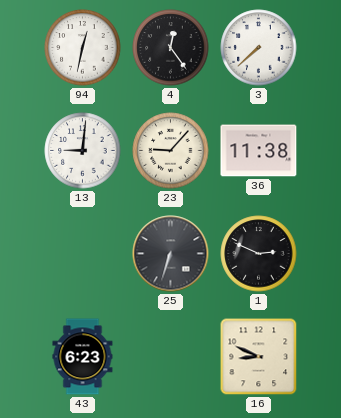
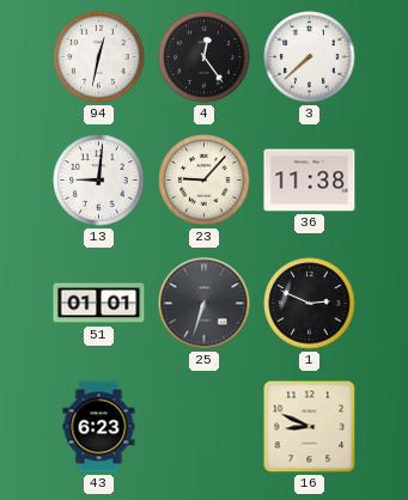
51: none -> 01:01 (99, 304)
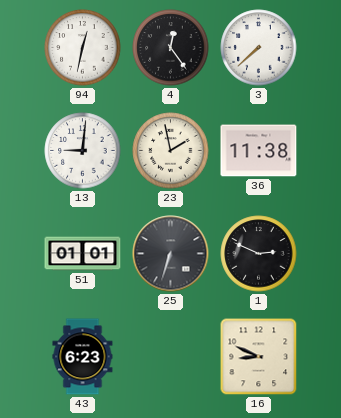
23: 9:07 -> 1:58 (171, 151)
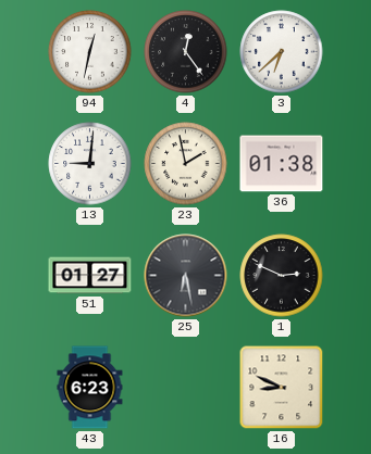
3: 7:38 -> 6:38 (282, 52)
36: 11:38 -> 01:38 (282, 164)
51: 01:01 -> 01:27 (90, 276)
25: 6:33 -> 6:28 (186, 276)
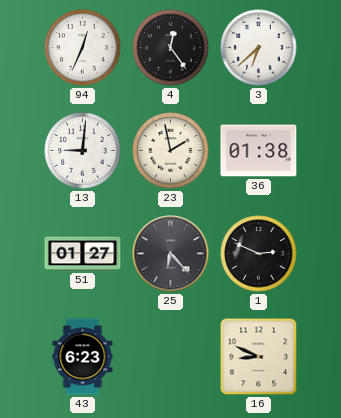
94: 12:32 -> 12:34 (83, 48)
25: 6:28 -> 6:23 (171, 254)
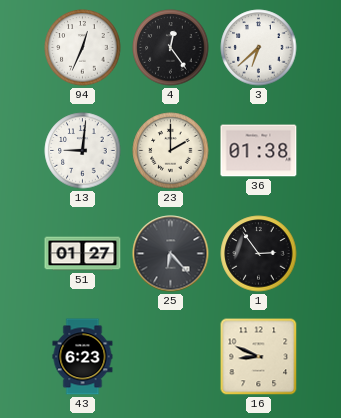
23: 1:58 -> 2:00 (171, 151)
1: 2:49 -> 2:54 (259, 254)
